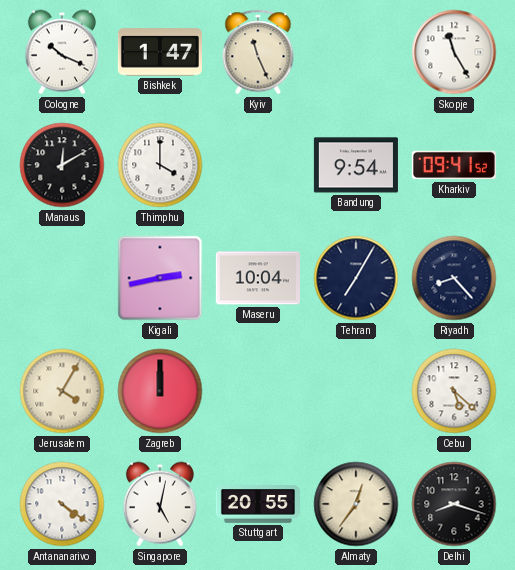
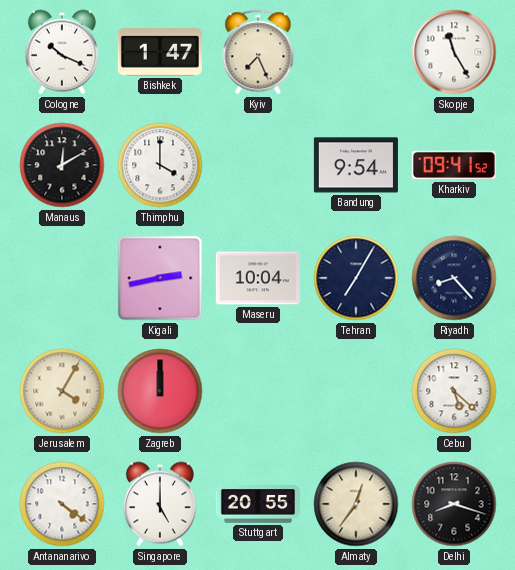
Kyiv: 11:26 -> 7:26 (258, 52)
Singapore: 5:02 -> 5:00 (160, 504)
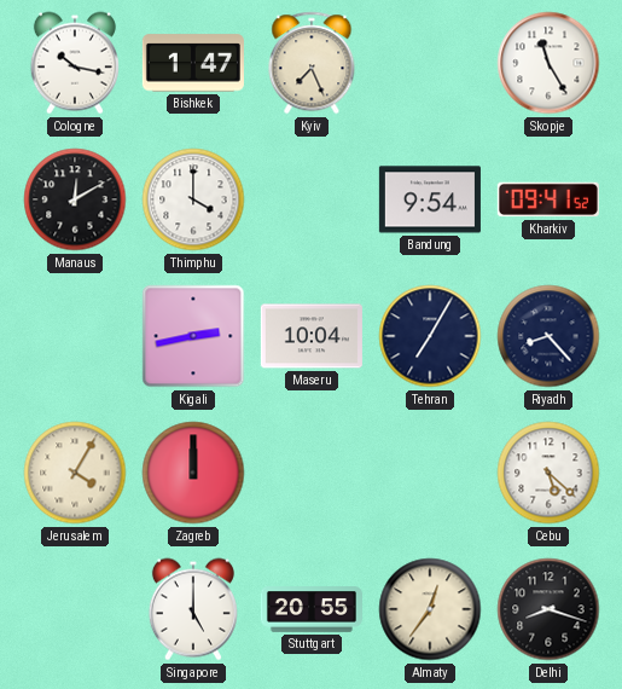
Cologne: 10:19 -> 10:17 (75, 63)
Antananarivo: 4:21 -> none (62, 504)
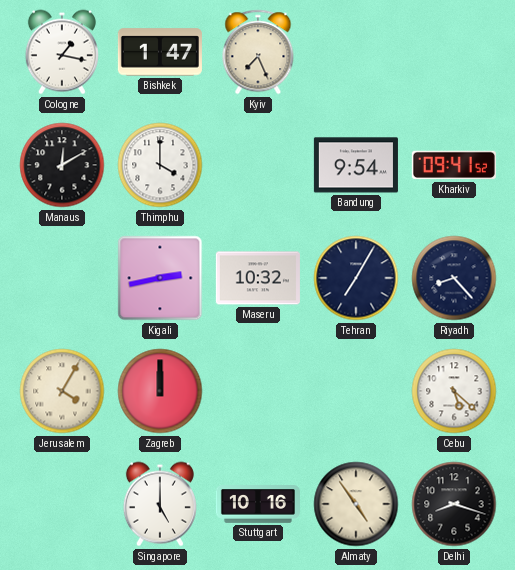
Cologne: 10:17 -> 1:17 (62, 52)
Skopje: 11:25 -> none (548, 63)
Maseru: 10:04 -> 10:32 (258, 278)
Stuttgart: 20:55 -> 10:16 (258, 505)
Almaty: 12:36 -> 4:54 (356, 504)
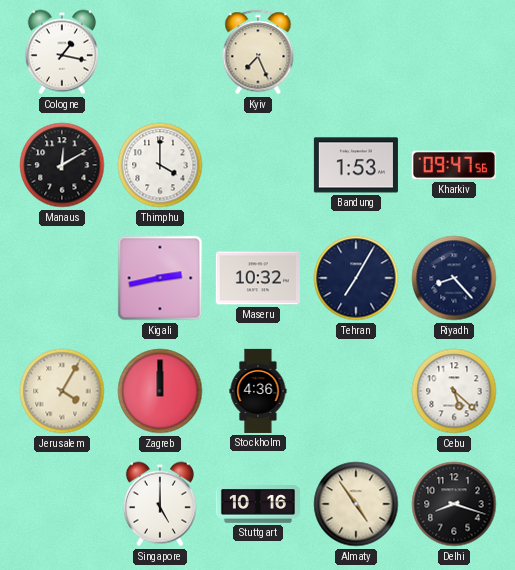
Bishkek: 1:47 -> none (160, 52)
Bandung: 9:54 -> 1:53 (356, 165)
Kharkiv: 09:41 -> 09:47 (454, 165)
Stockholm: none -> 4:36 (258, 391)
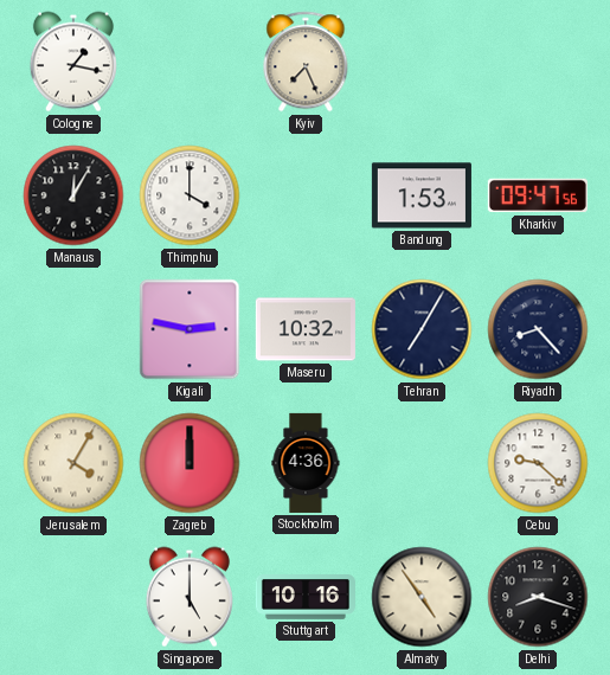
Manaus: 12:10 -> 12:05 (73, 195)
Kigali: 2:43 -> 2:47 (190, 329)
Cebu: 5:22 -> 9:22 (538, 463)
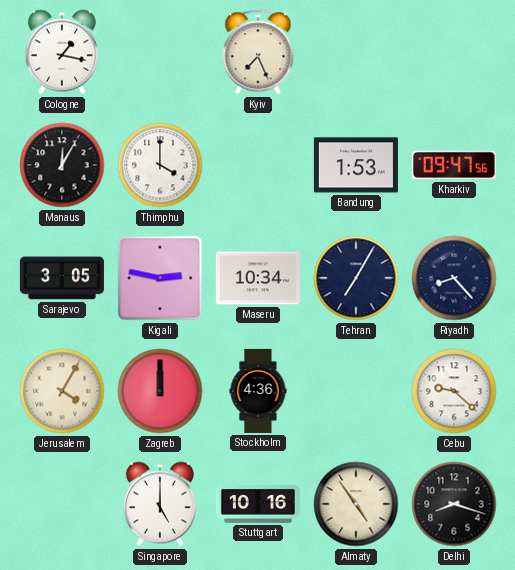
Sarajevo: none -> 3:05 (62, 278)
Maseru: 10:32 -> 10:34 (258, 278)
